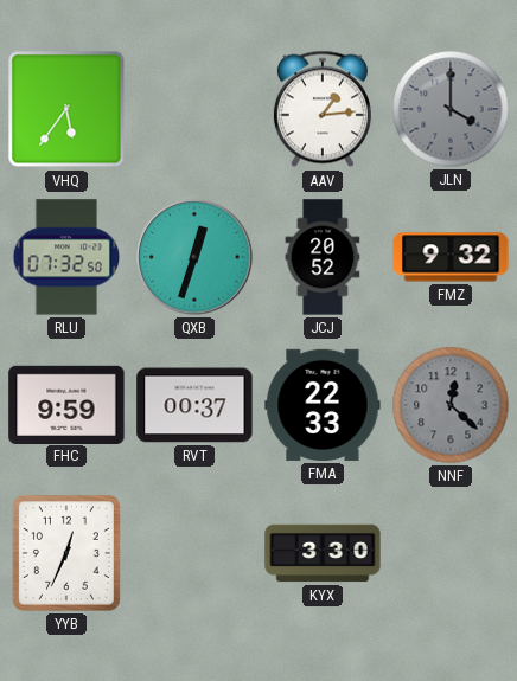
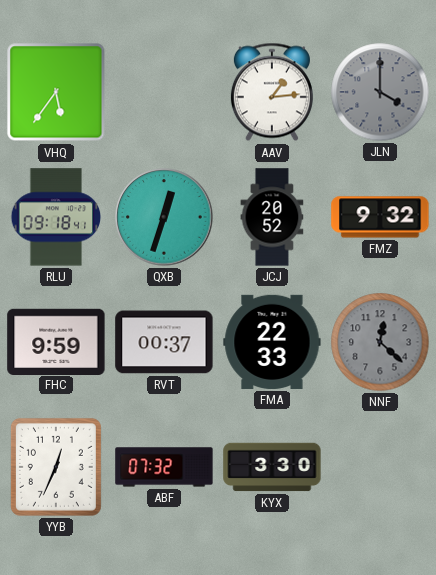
RLU: 07:32 -> 09:18 (56, 217)
ABF: none -> 07:32 (164, 467)
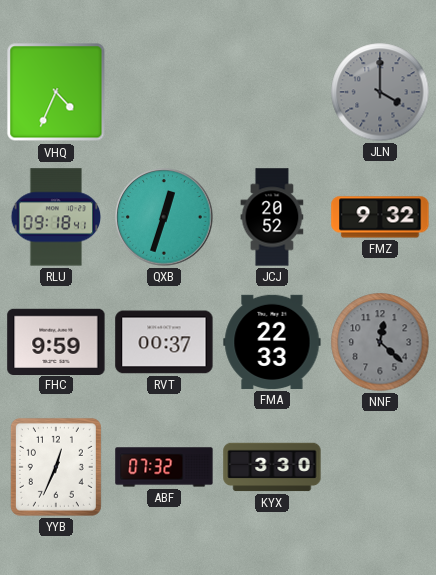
VHQ: 5:36 -> 4:34 (56, 92)
AAV: 1:14 -> none (272, 92)
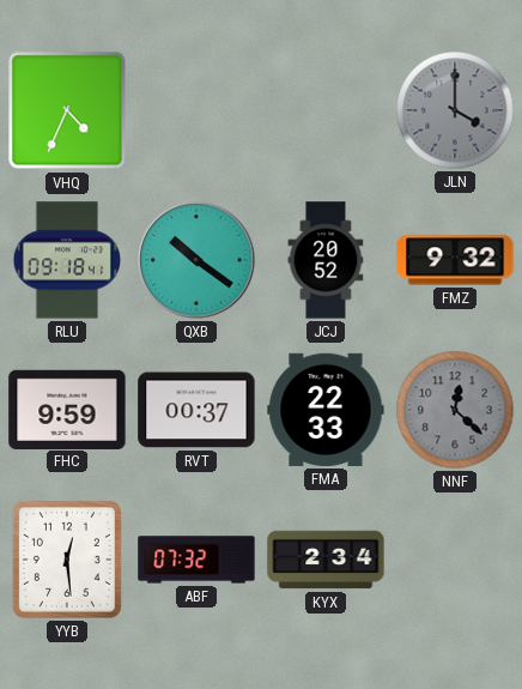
QXB: 12:33 -> 10:21 (196, 260)
YYB: 12:34 -> 12:29 (67, 560)
KYX: 3:30 -> 2:34 (326, 560)
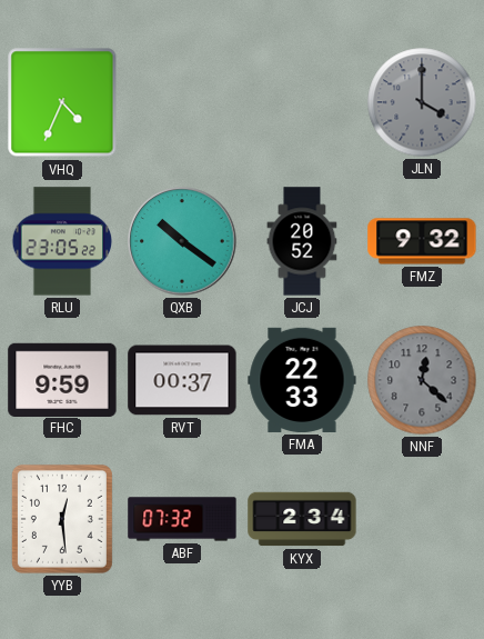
RLU: 09:18 -> 23:05 (62, 241)
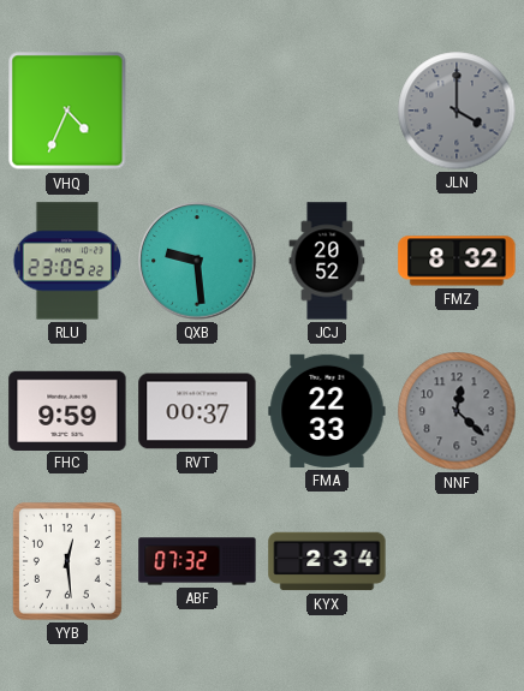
QXB: 10:21 -> 9:29 (197, 261)
FMZ: 9:32 -> 8:32 (457, 261)
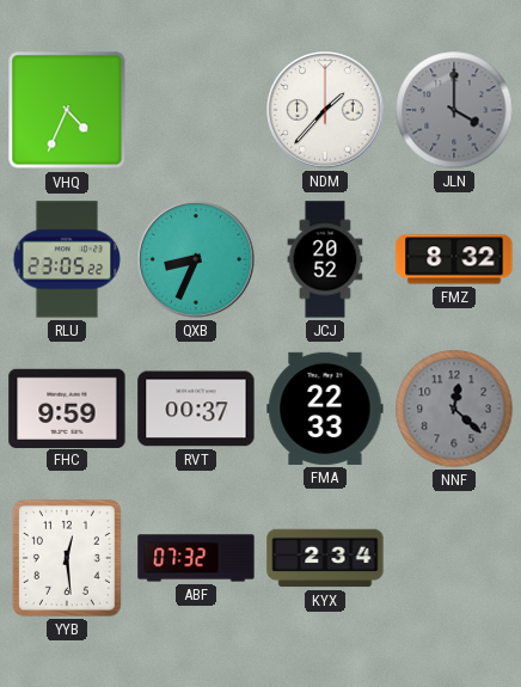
NDM: none -> 1:37 (325, 110)
QXB: 9:29 -> 8:34 (196, 259)
